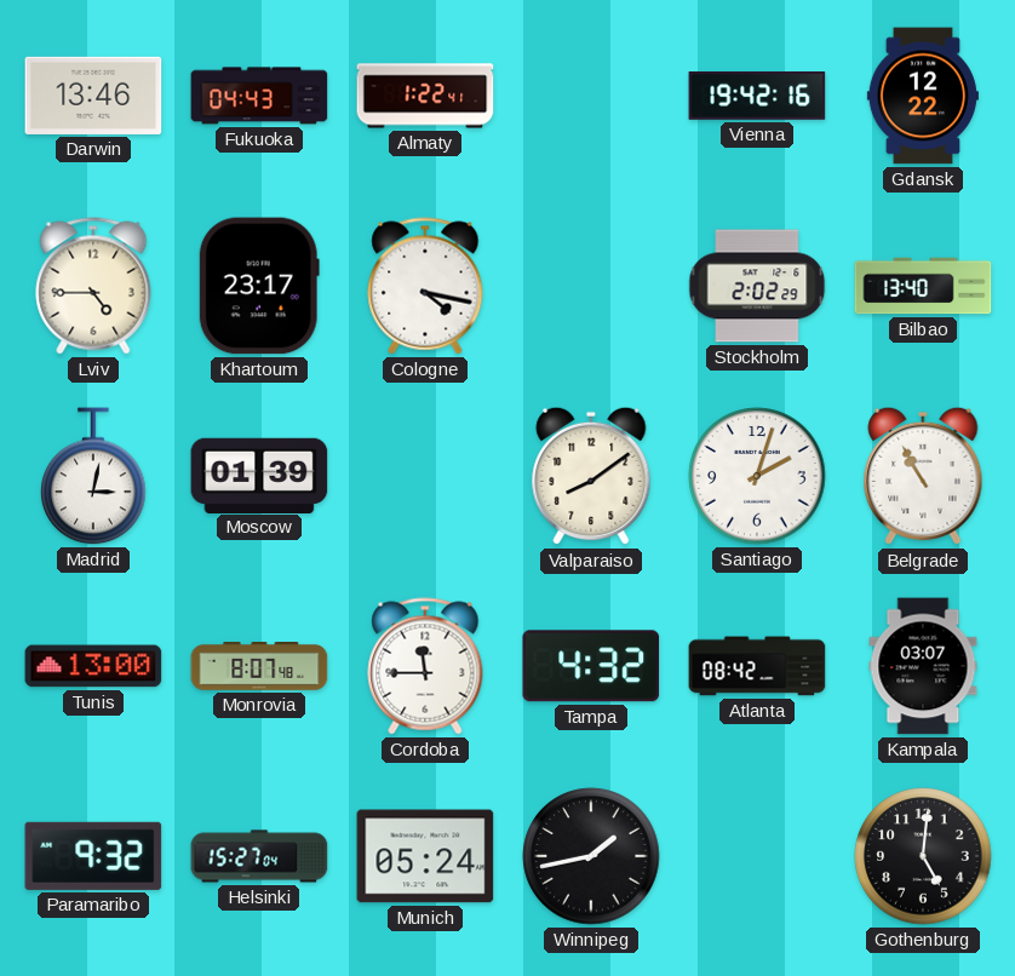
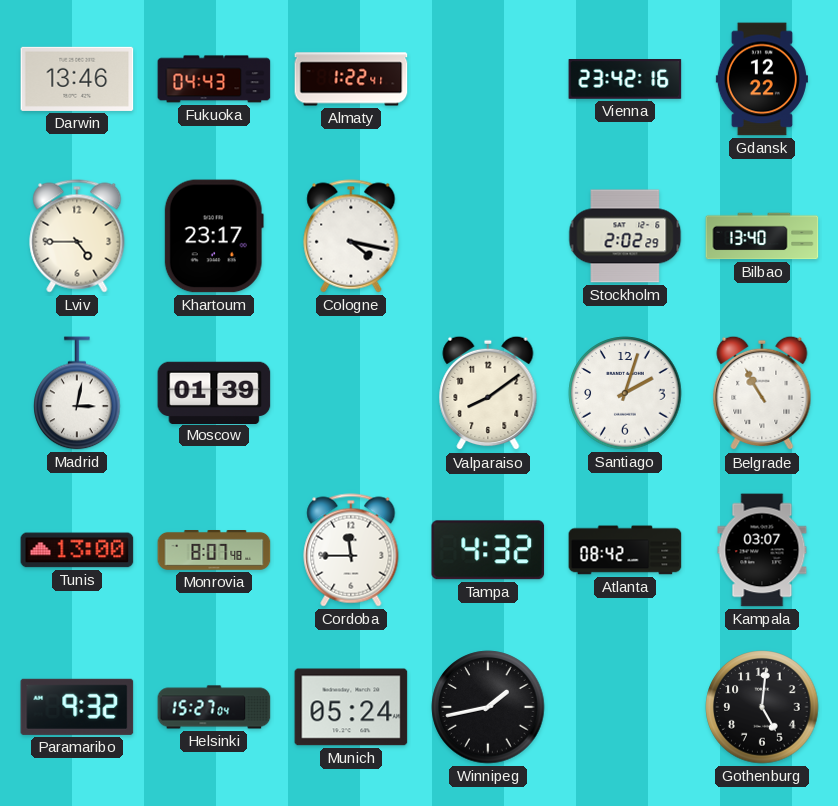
Vienna: 19:42 -> 23:42 (625, 79)
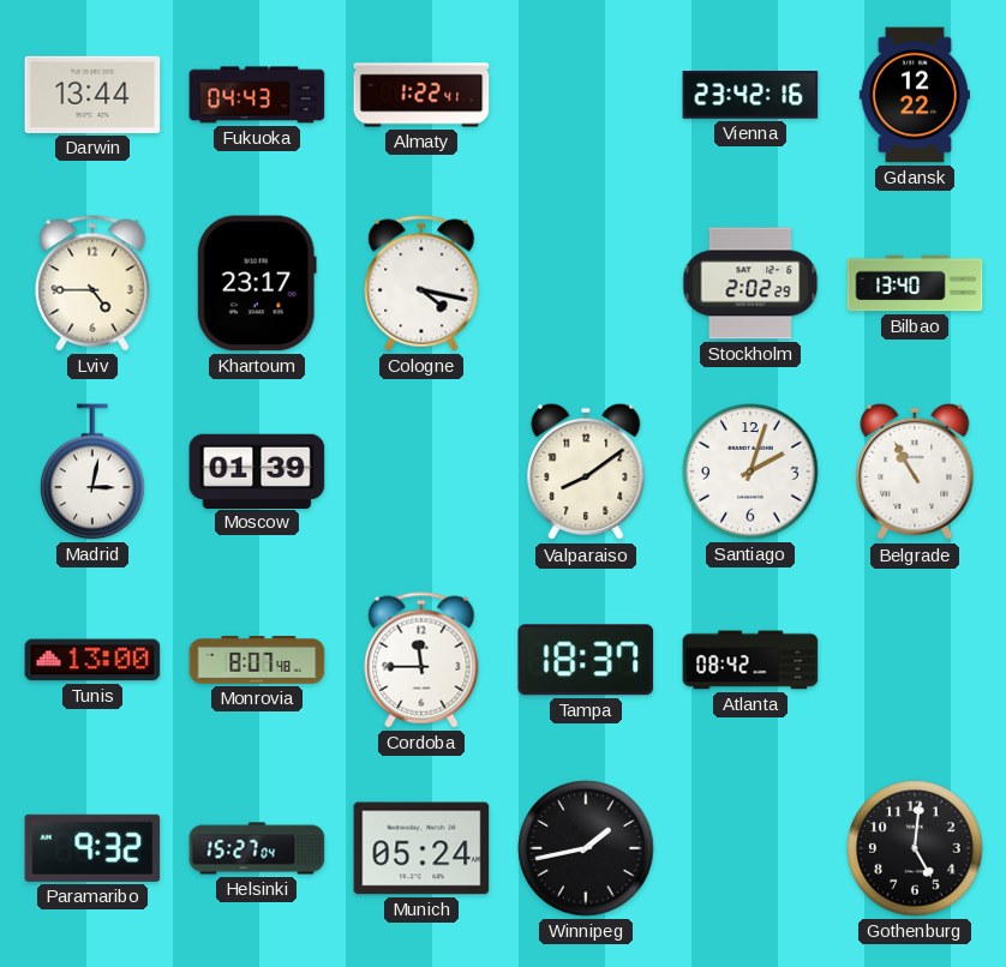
Darwin: 13:46 -> 13:44 (92, 95)
Tampa: 4:32 -> 18:37 (586, 660)
Kampala: 03:07 -> none (762, 550)
